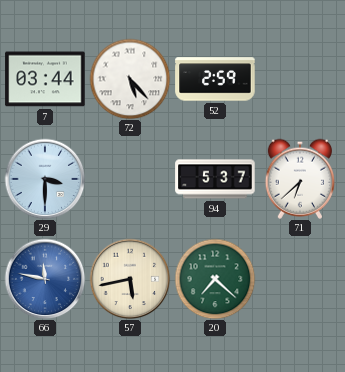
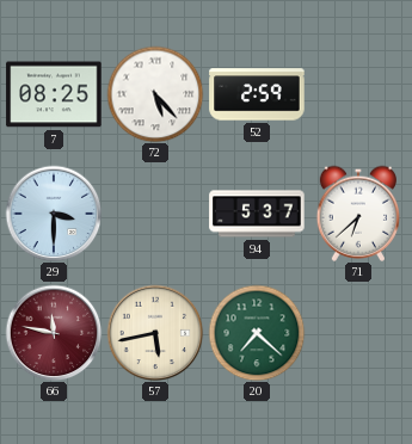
7: 03:44 -> 08:25 (54, 94)
66 dial: blue -> burgundy (54, 333)
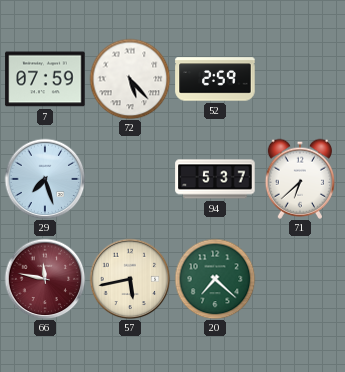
7: 08:25 -> 07:59 (45, 79)
29: 3:30 -> 7:27 (45, 179)
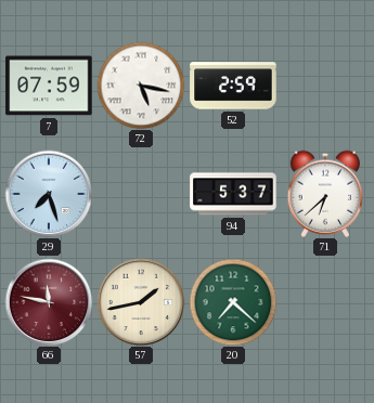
72: 5:23 -> 5:17 (141, 86)
57: 5:43 -> 1:43 (141, 302)
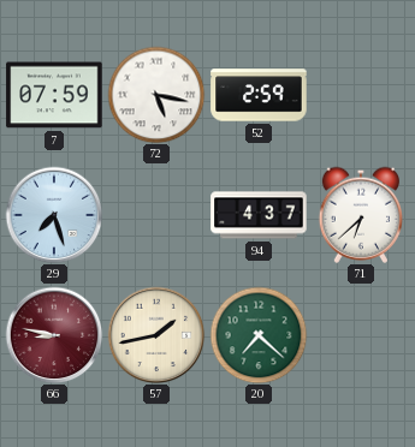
94: 5:37 -> 4:37 (259, 215)
66: 11:47 -> 8:47 (54, 335)
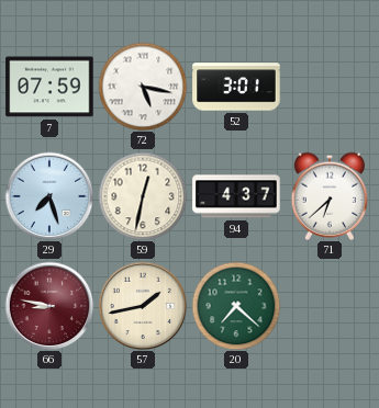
52: 2:59 -> 3:01 (236, 87)
59: none -> 12:32 (143, 196)
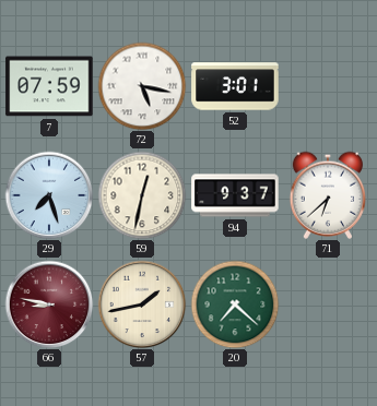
94: 4:37 -> 9:37 (235, 195)
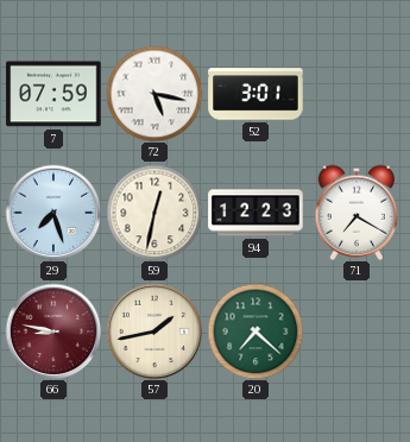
94: 9:37 -> 12:23 (256, 213)
71: 6:38 -> 7:20 (355, 213)
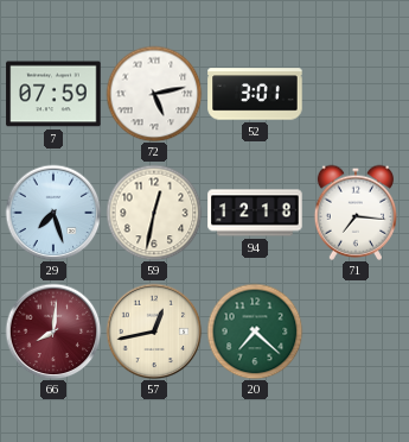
72: 5:17 -> 5:13 (154, 94)
94: 12:23 -> 12:18 (255, 213)
71: 7:20 -> 7:16 (354, 213)
66: 8:47 -> 8:01 (53, 331)
57: 1:43 -> 12:43 (154, 331)
